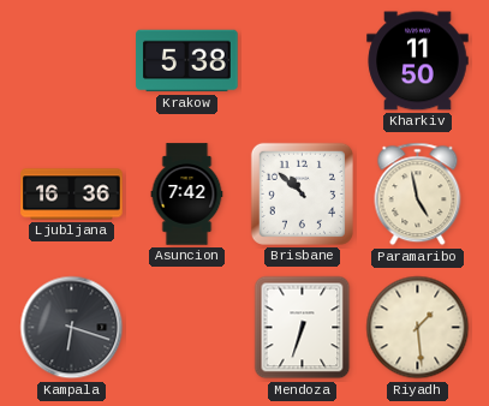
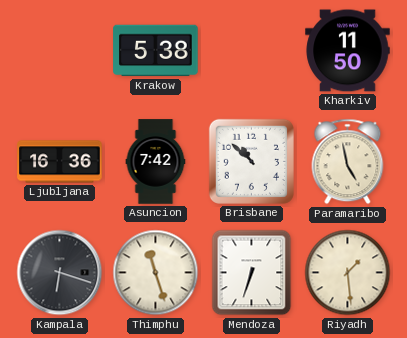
Thimphu: none -> 11:27 (156, 273)
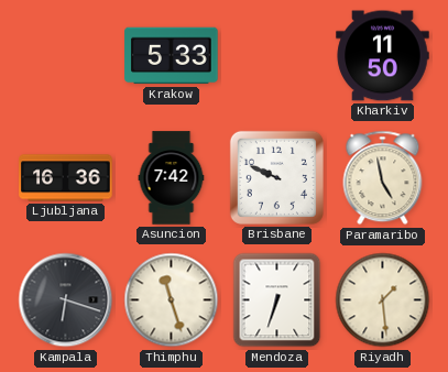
Krakow: 5:38 -> 5:33 (172, 56)
Brisbane: 10:52 -> 9:49 (276, 177)
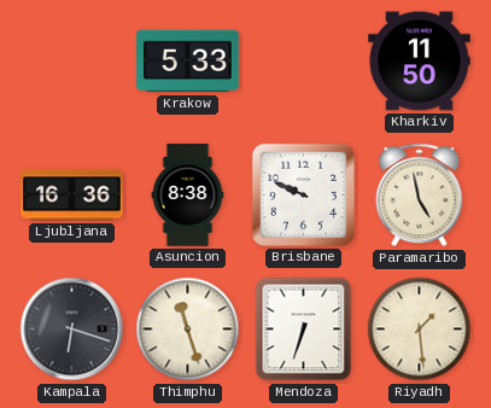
Asuncion: 7:42 -> 8:38 (188, 196)
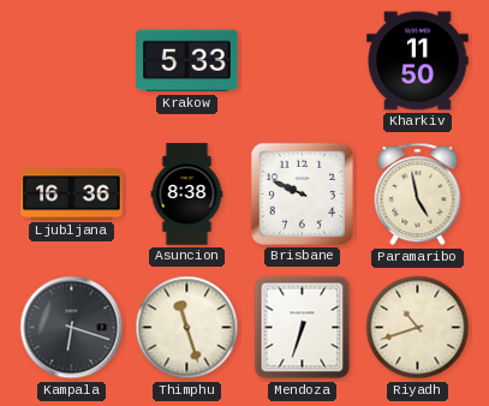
Riyadh: 1:29 -> 10:42 (418, 328)
